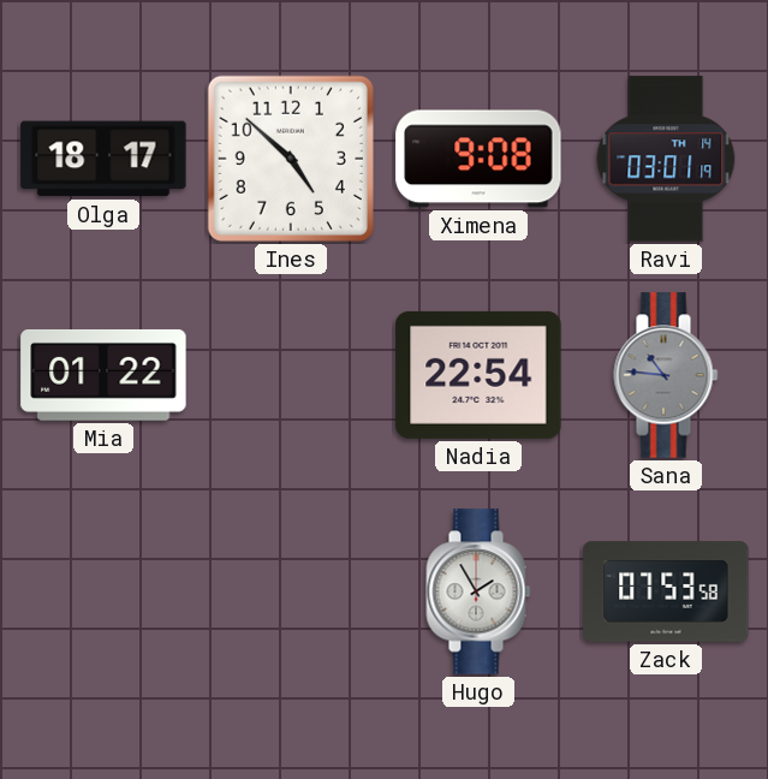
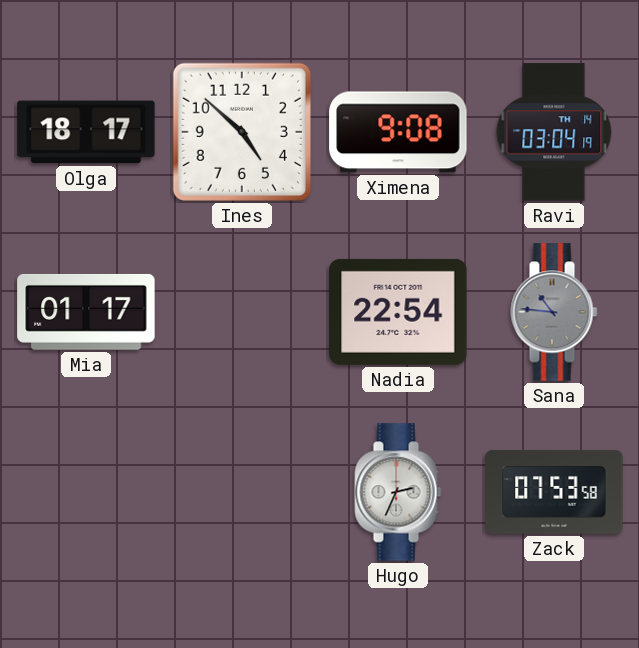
Ravi: 03:01 -> 03:04 (554, 132)
Mia: 01:22 -> 01:17 (86, 312)
Hugo: 1:55 -> 2:34 (398, 492)
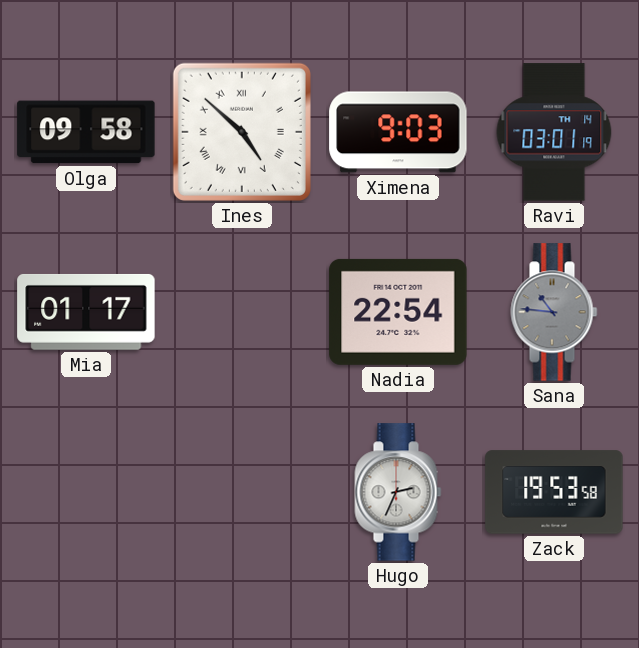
Olga: 18:17 -> 09:58 (86, 132)
Ines numerals: Arabic -> Roman (242, 132)
Ximena: 9:08 -> 9:03 (398, 132)
Ravi: 03:04 -> 03:01 (554, 132)
Zack: 07:53 -> 19:53 (554, 492)
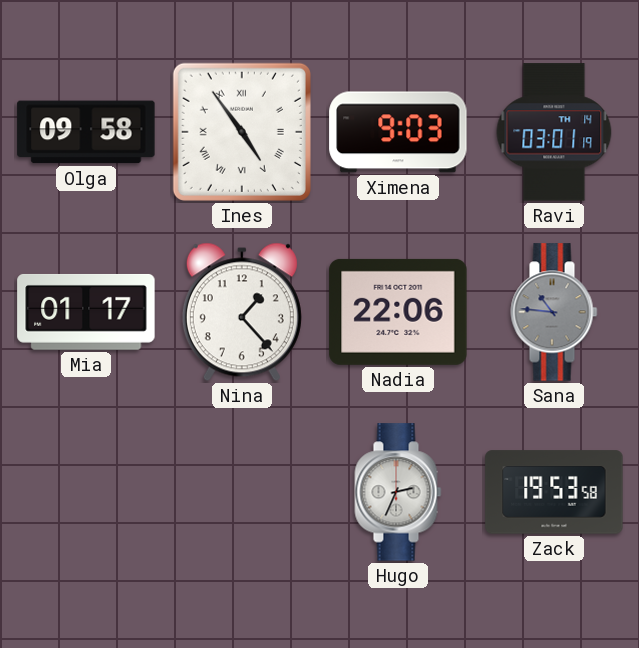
Ines: 4:52 -> 4:54 (242, 132)
Nina: none -> 1:23 (242, 312)
Nadia: 22:54 -> 22:06 (398, 312)
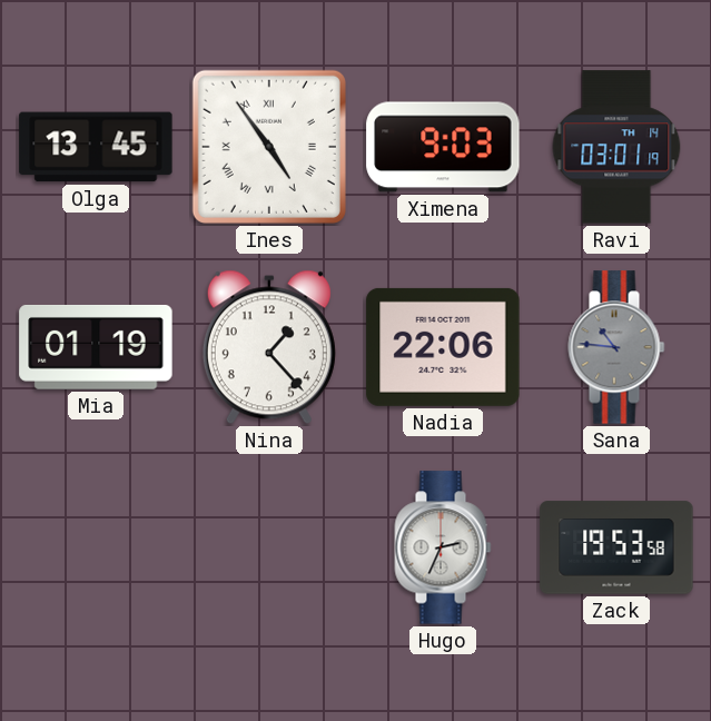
Olga: 09:58 -> 13:45 (96, 147)
Mia: 01:17 -> 01:19 (96, 347)
